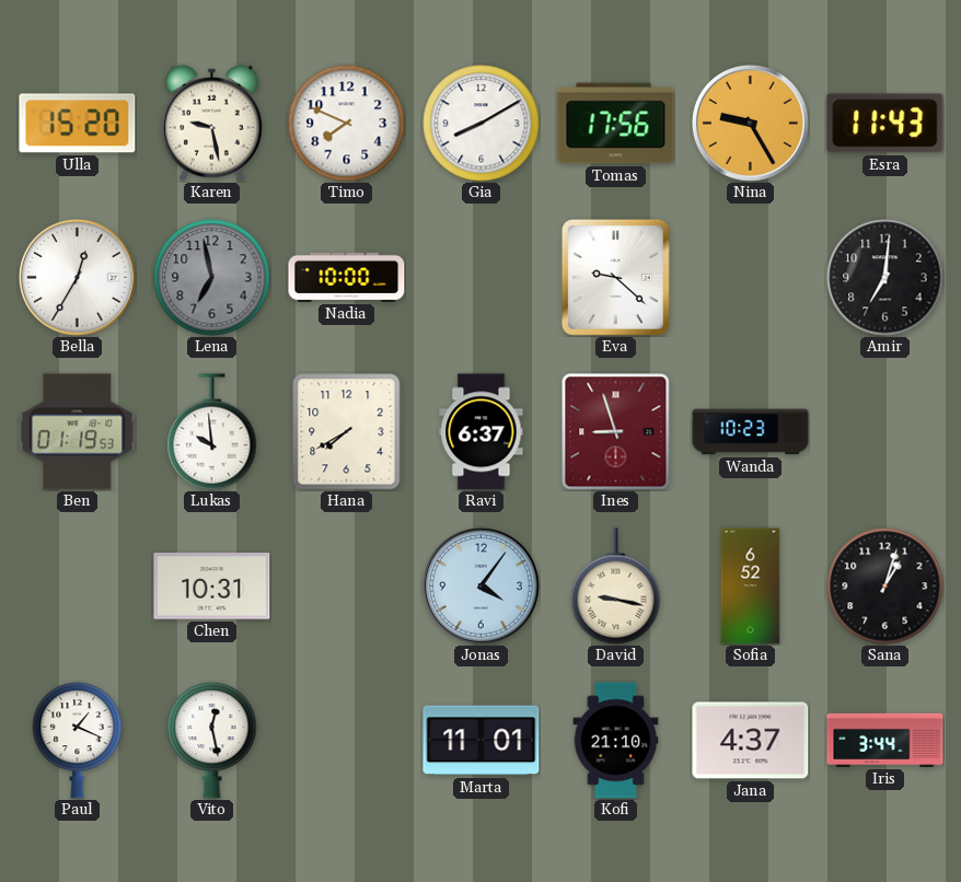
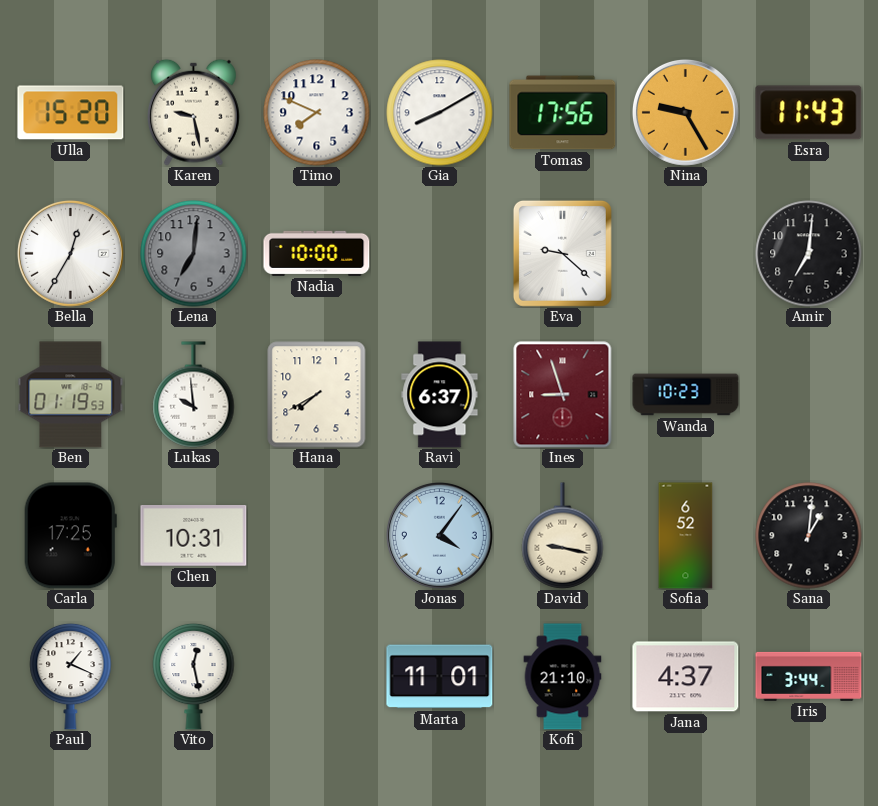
Lena: 6:58 -> 7:01 (194, 254)
Carla: none -> 17:25 (70, 536)
Sana: 1:03 -> 1:01 (809, 536)
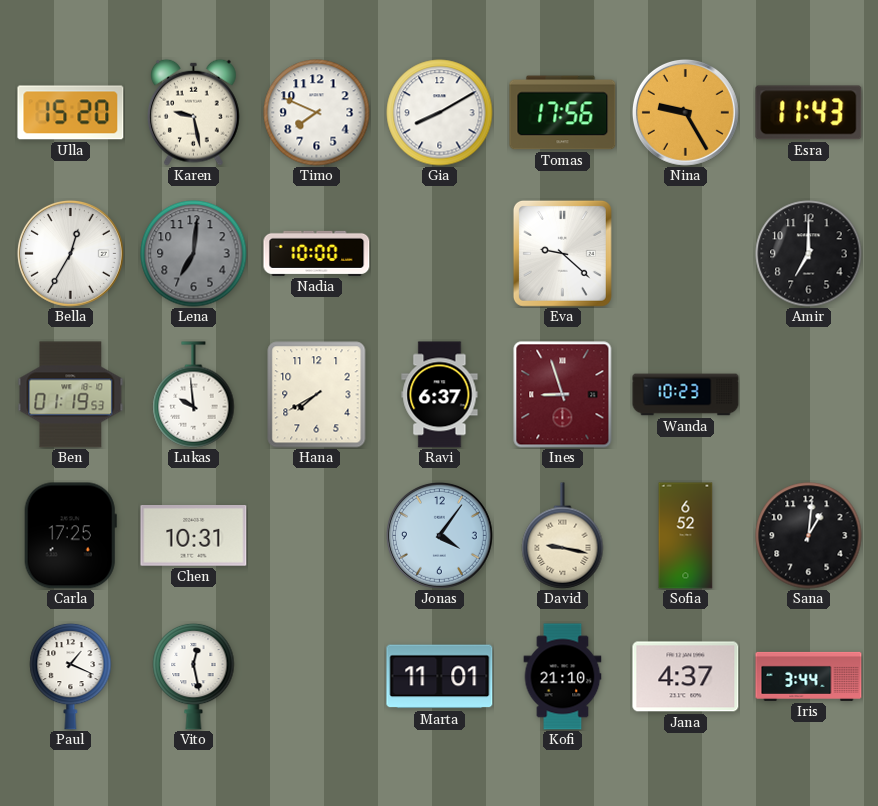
Amir: 7:01 -> 7:00 (809, 254)
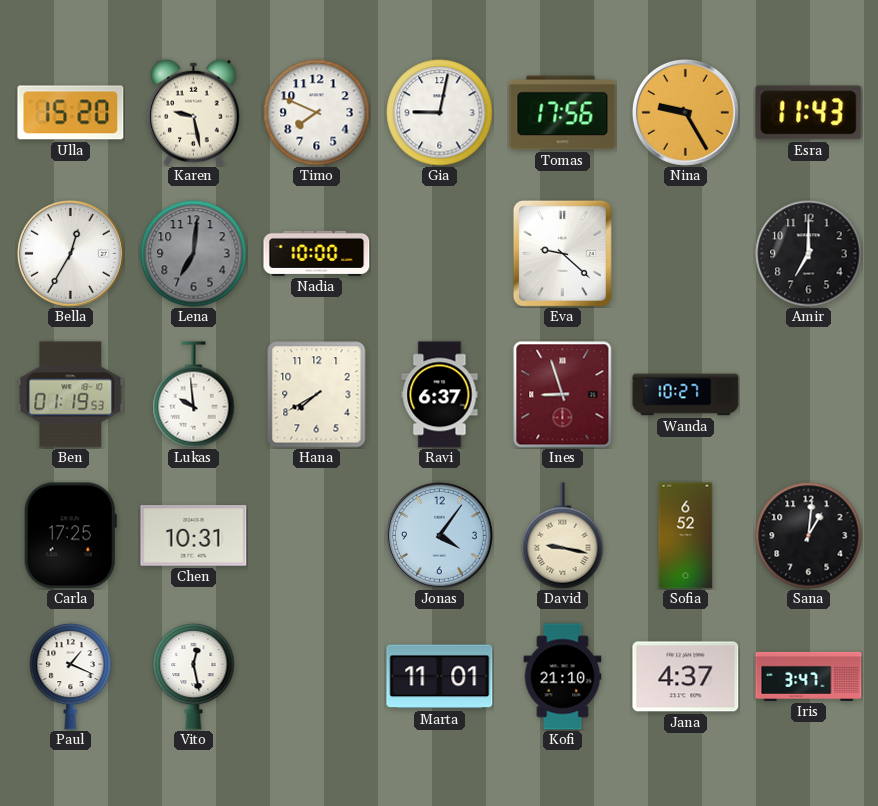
Gia: 8:10 -> 9:02 (440, 113)
Wanda: 10:23 -> 10:27 (686, 395)
Iris: 3:44 -> 3:47 (809, 676)
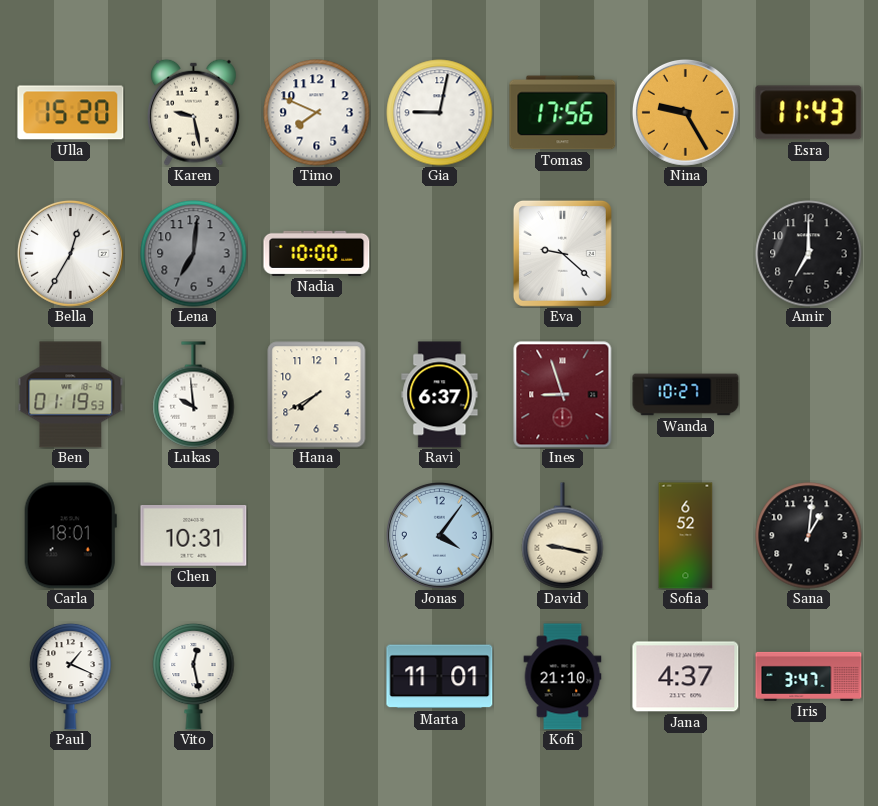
Carla: 17:25 -> 18:01 (70, 536)
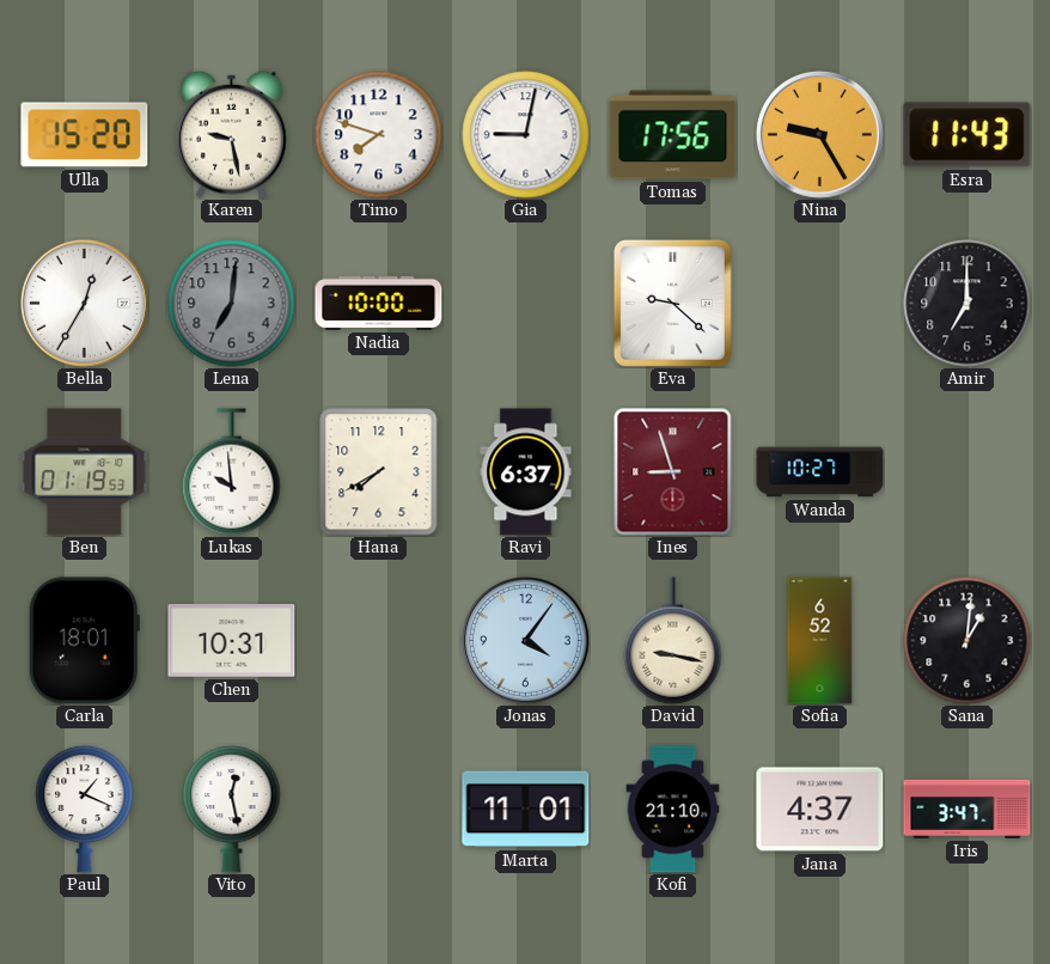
Timo: 7:49 -> 7:48 (379, 135)
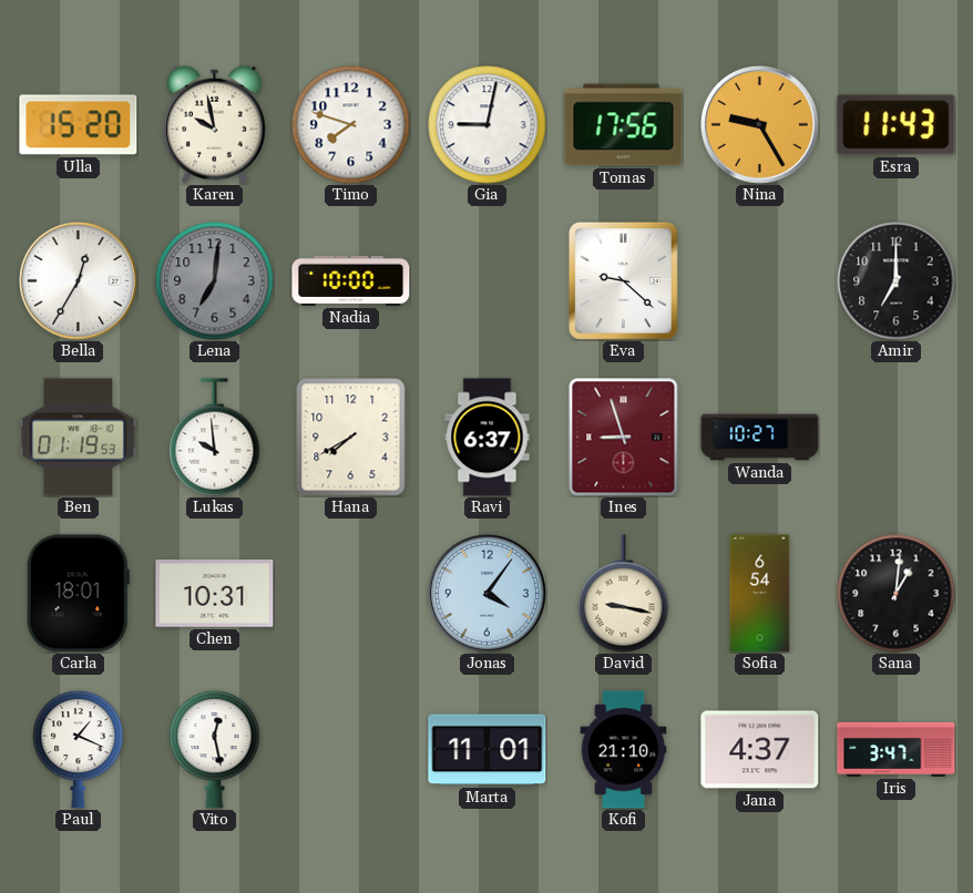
Karen: 9:28 -> 9:58 (215, 124)
Sofia: 6:52 -> 6:54 (760, 594)
